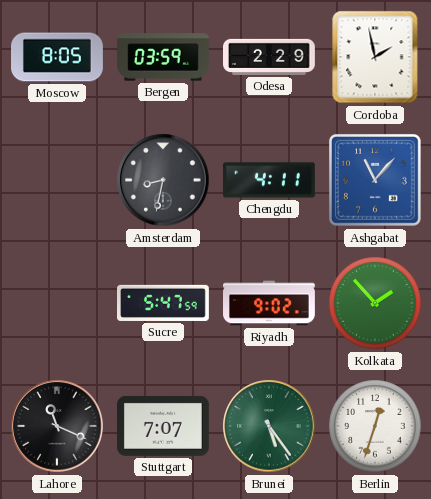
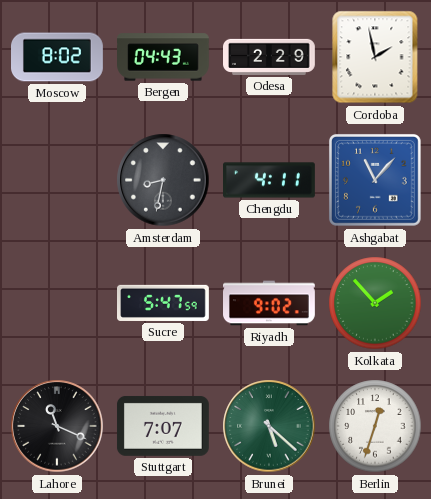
Moscow: 8:05 -> 8:02 (58, 57)
Bergen: 03:59 -> 04:43 (164, 57)
Brunei: 5:24 -> 5:22 (269, 426)
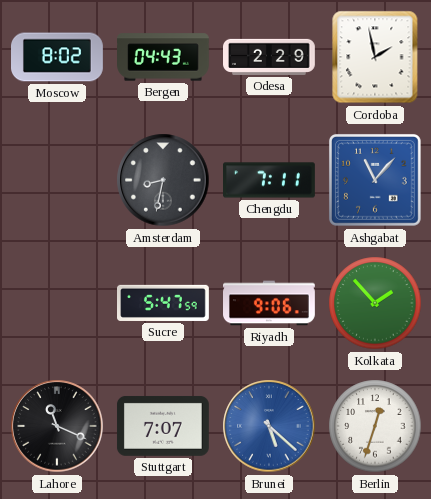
Chengdu: 4:11 -> 7:11 (270, 180)
Riyadh: 9:02 -> 9:06 (270, 303)
Brunei dial: green -> blue (269, 426)
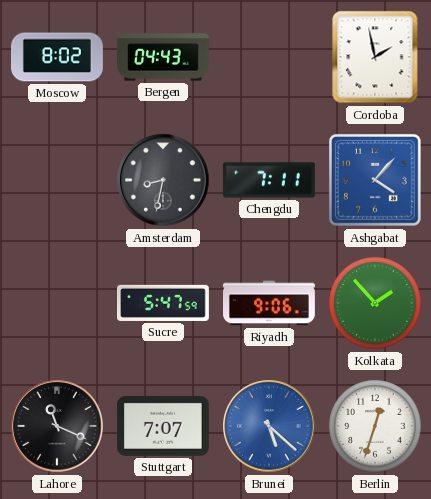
Odesa: 2:29 -> none (270, 57)
Ashgabat: 11:07 -> 4:07 (375, 180)
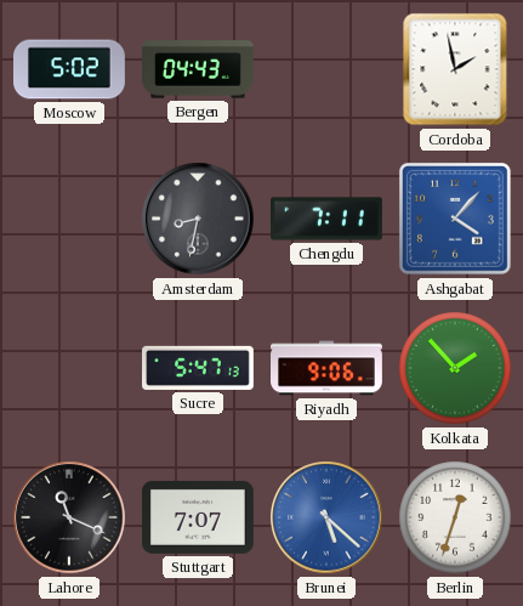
Moscow: 8:02 -> 5:02 (70, 69)
Sucre: 5:47:59 -> 5:47:13 (199, 368)
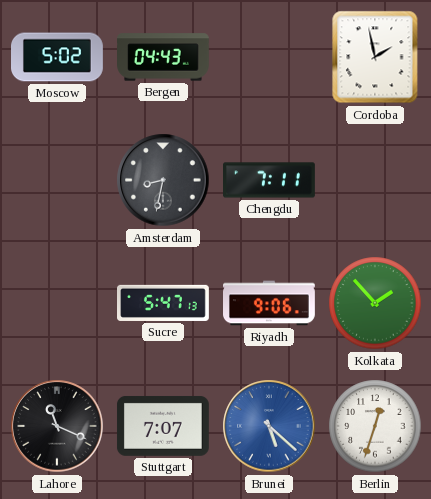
Ashgabat: 4:07 -> none (455, 219)
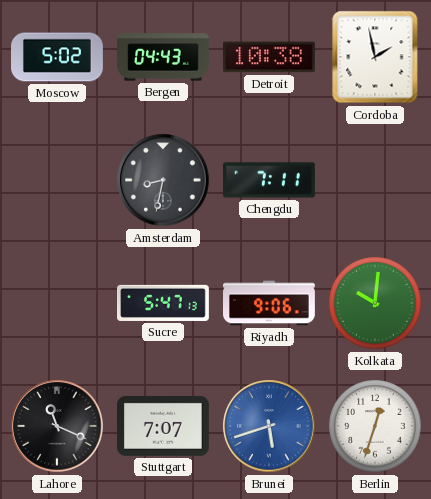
Detroit: none -> 10:38 (269, 57)
Kolkata: 1:53 -> 10:01 (375, 303)
Brunei: 5:22 -> 5:42 (269, 426)
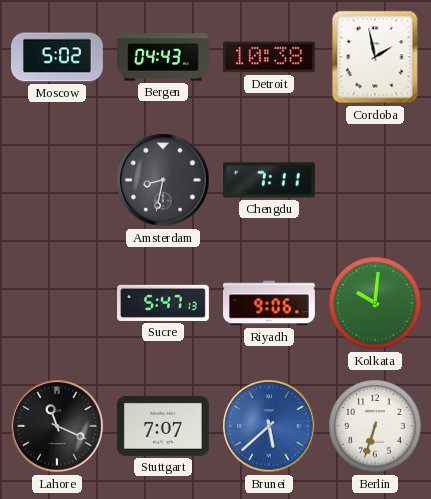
Brunei: 5:42 -> 5:38 (269, 426)
Berlin: 12:33 -> 6:33 (375, 426)
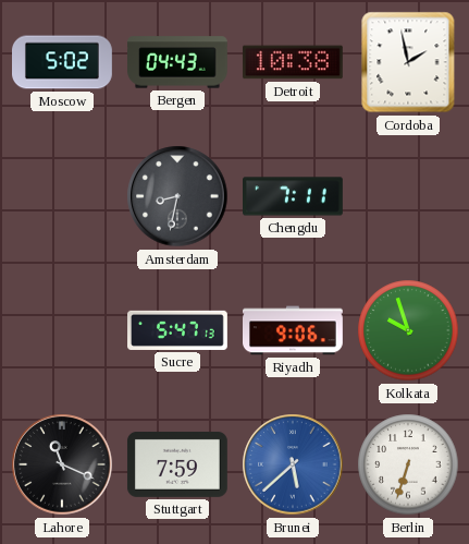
Kolkata: 10:01 -> 9:57 (408, 330)
Stuttgart: 7:07 -> 7:59 (177, 464)
